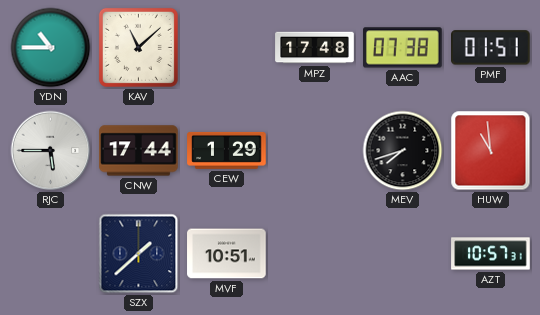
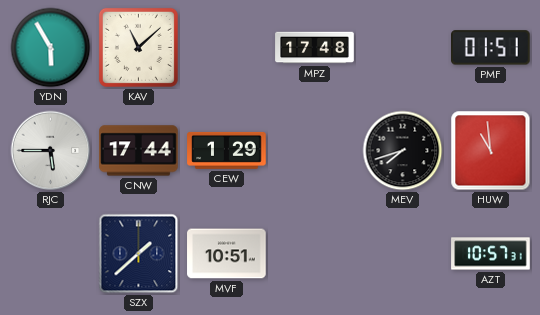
YDN: 10:45 -> 5:55 (51, 48)
AAC: 07:38 -> none (403, 48)
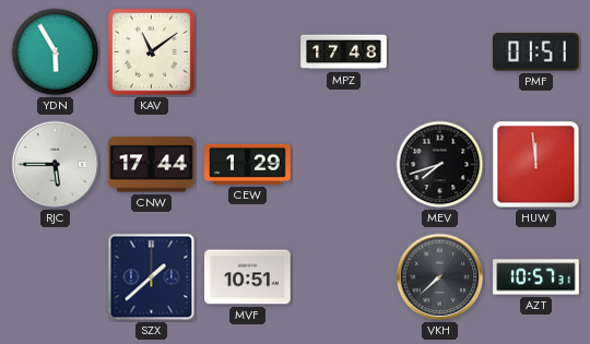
KAV: 11:08 -> 11:09 (151, 51)
HUW: 10:59 -> 11:59 (536, 165)
VKH: none -> 7:38 (440, 277)
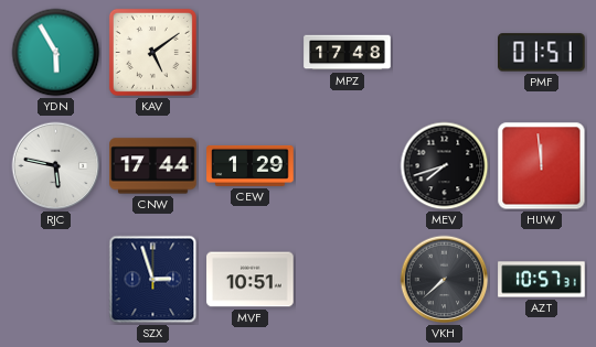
KAV: 11:09 -> 5:09 (152, 52)
RJC: 5:45 -> 5:47 (56, 166)
SZX: 1:38 -> 2:57 (153, 280)
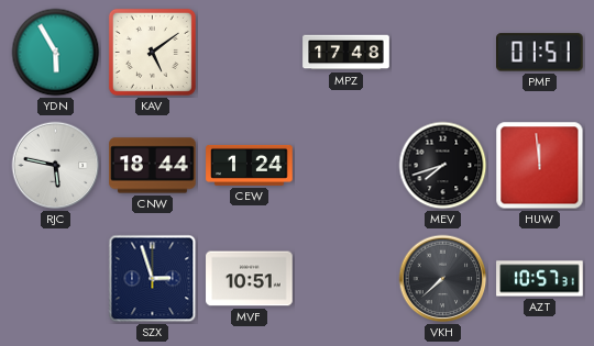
CNW: 17:44 -> 18:44 (153, 166)
CEW: 1:29 -> 1:24 (250, 165)
